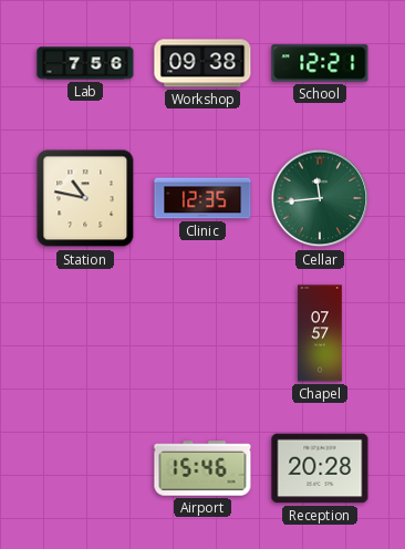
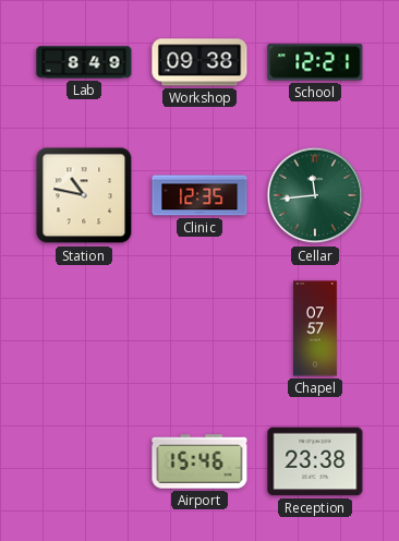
Lab: 7:56 -> 8:49 (84, 62)
Reception: 20:28 -> 23:38 (315, 461)
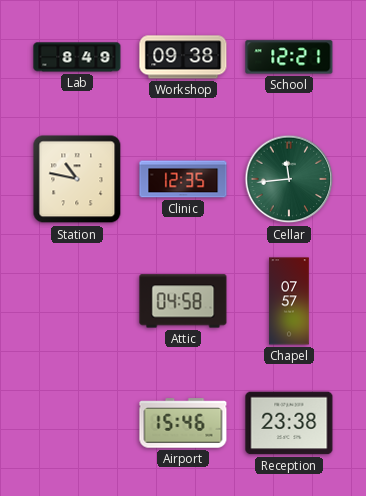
Attic: none -> 04:58 (183, 301)
